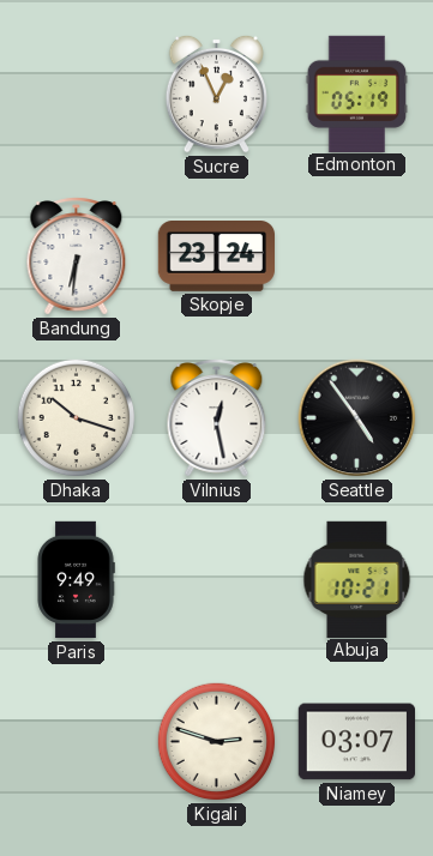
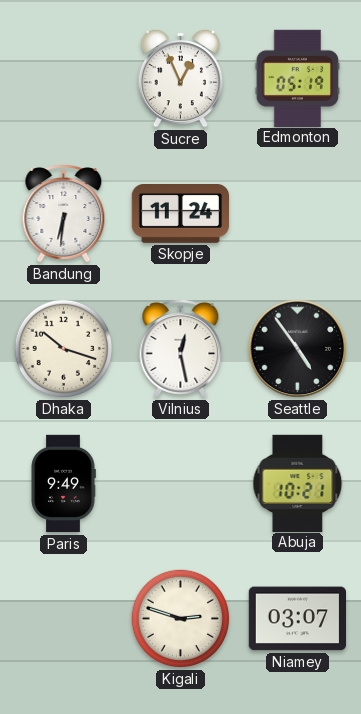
Skopje: 23:24 -> 11:24 (180, 214)
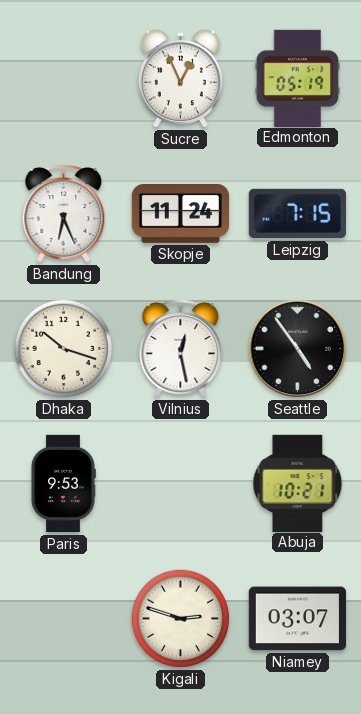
Bandung: 6:31 -> 6:26 (64, 214)
Leipzig: none -> 7:15 (297, 214)
Paris: 9:49 -> 9:53 (63, 484)
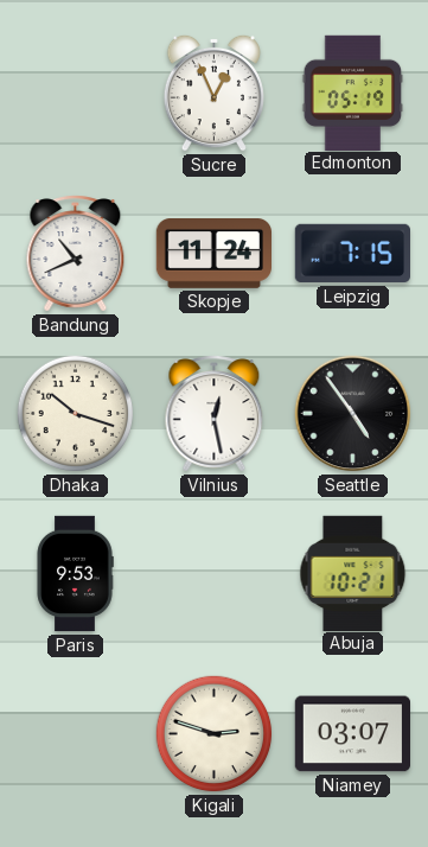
Bandung: 6:26 -> 10:41 (76, 254)
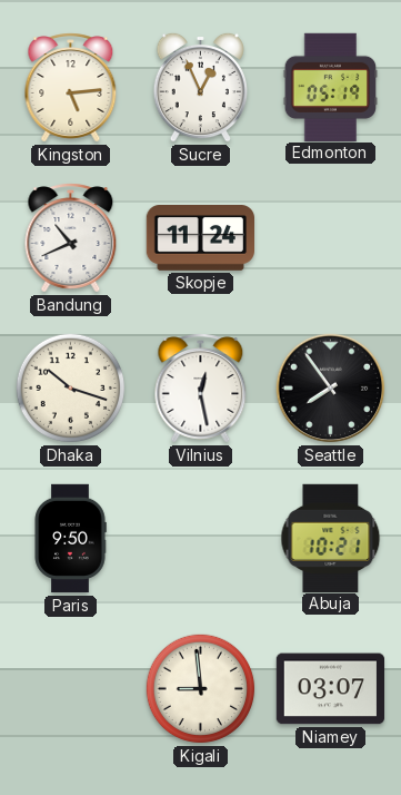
Kingston: none -> 5:14 (71, 88)
Leipzig: 7:15 -> none (352, 254)
Seattle: 4:54 -> 7:54 (331, 389)
Paris: 9:53 -> 9:50 (70, 539)
Kigali: 2:48 -> 8:59 (201, 689)
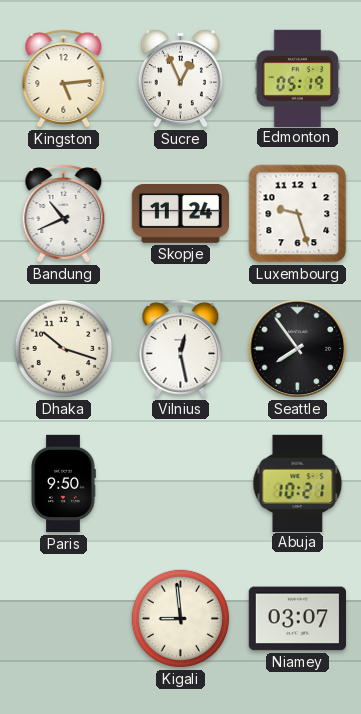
Luxembourg: none -> 9:27 (298, 214)
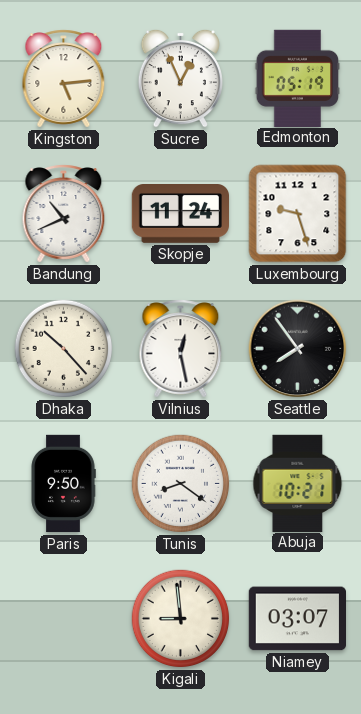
Dhaka: 10:18 -> 10:23 (64, 349)
Tunis: none -> 8:21 (181, 484)
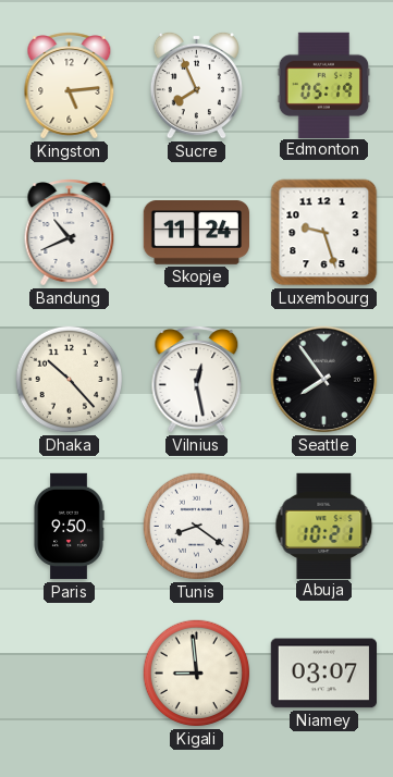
Sucre: 12:56 -> 7:56 (196, 85)
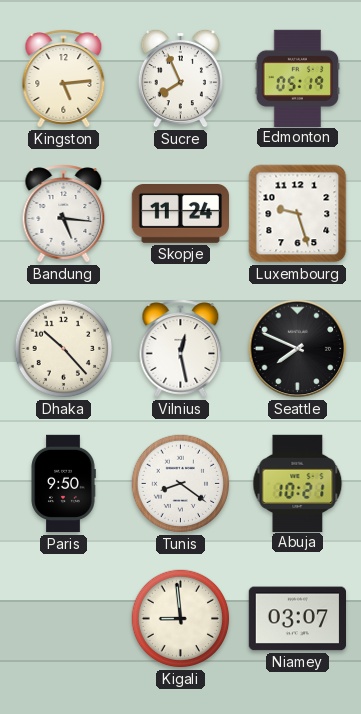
Bandung: 10:41 -> 5:16 (64, 214)
Seattle: 7:54 -> 7:49 (298, 349)
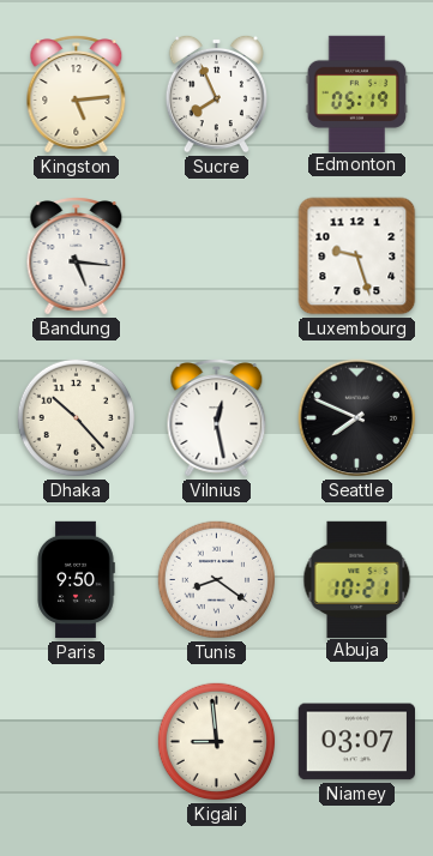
Skopje: 11:24 -> none (180, 214)
